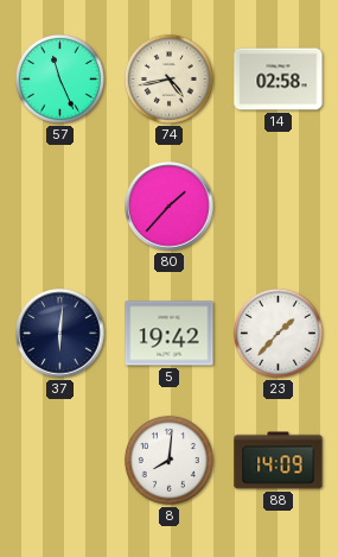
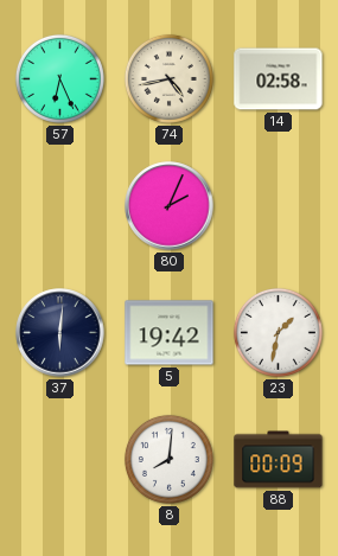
57: 11:26 -> 6:26 (59, 78)
80: 1:37 -> 2:04 (170, 206)
23: 1:37 -> 1:32 (278, 332)
88: 14:09 -> 00:09 (279, 460)
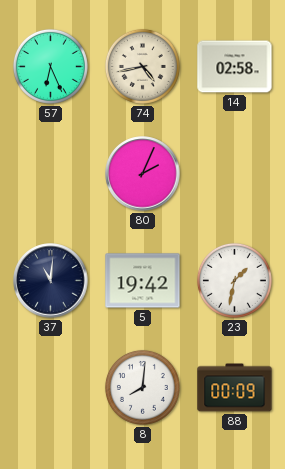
37: 6:01 -> 11:01 (51, 281)
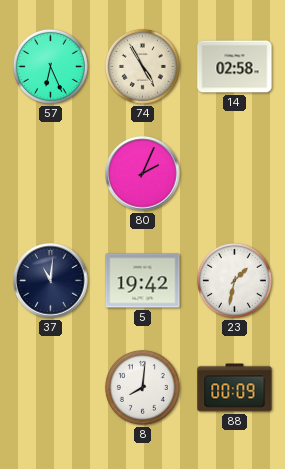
74: 4:43 -> 4:55 (142, 66)
